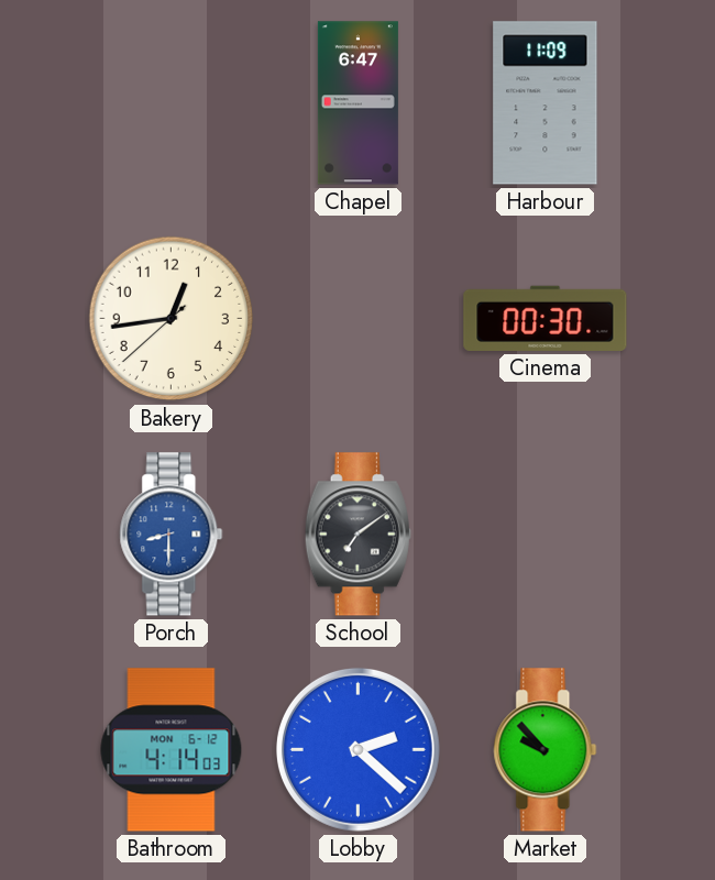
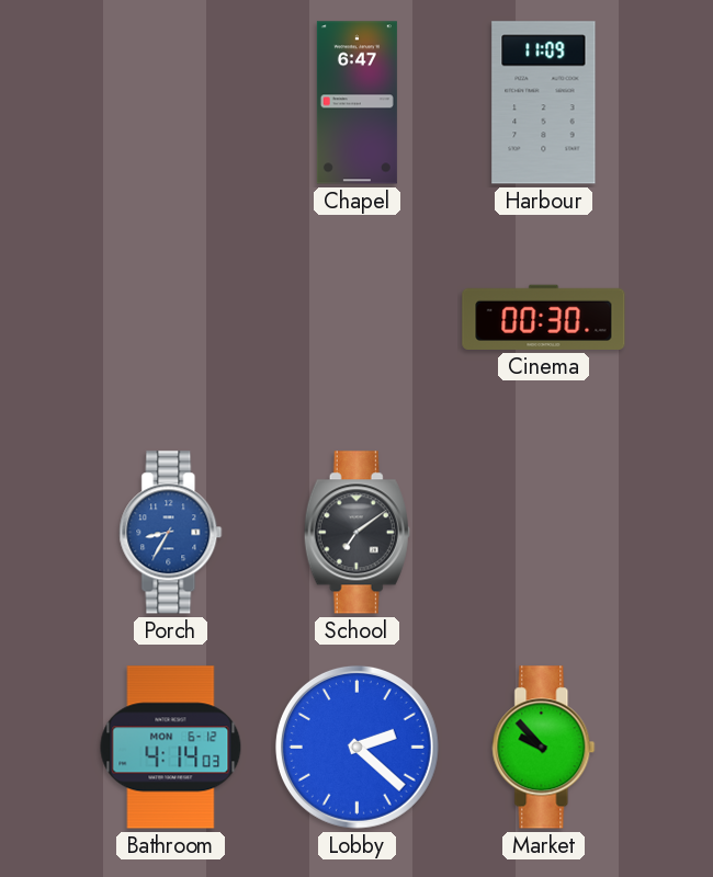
Bakery: 12:43 -> none (172, 319)
Porch: 8:30 -> 8:35 (171, 533)
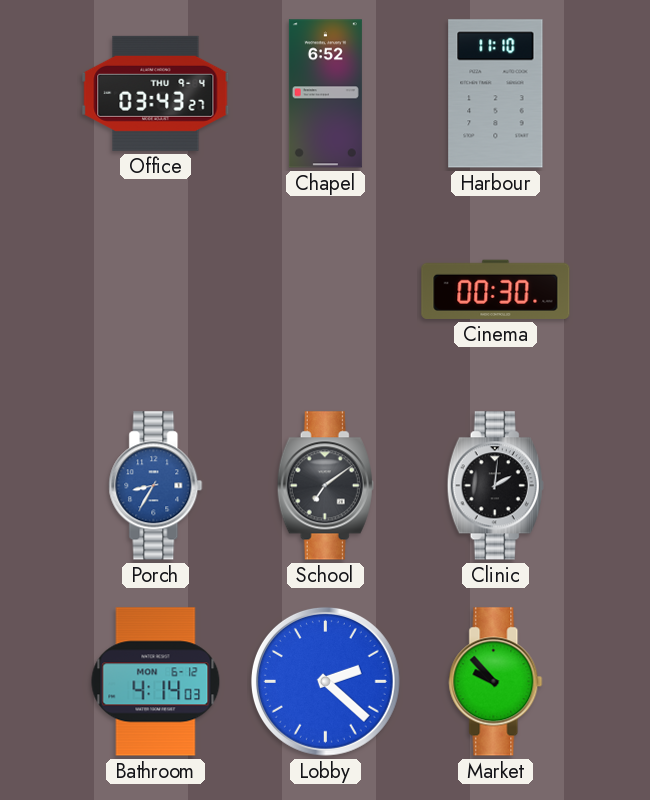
Office: none -> 03:43 (156, 93)
Chapel: 6:47 -> 6:52 (325, 94)
Harbour: 11:09 -> 11:10 (496, 94)
Clinic: none -> 2:01 (495, 486)
